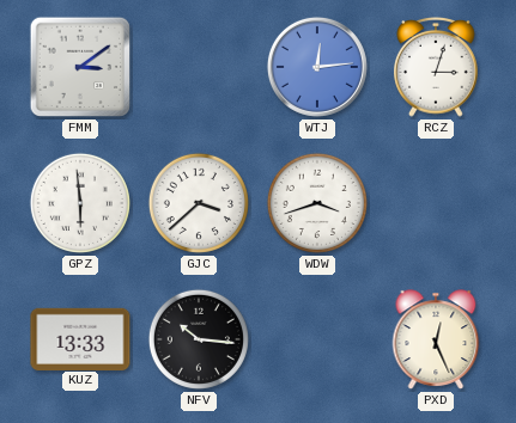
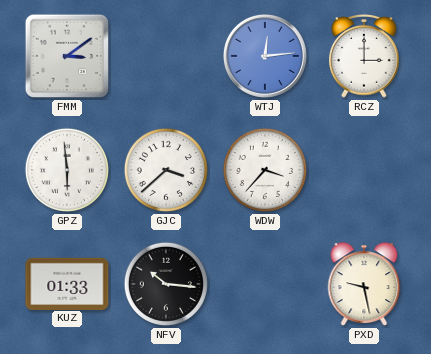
RCZ: 3:03 -> 3:00 (364, 56)
WDW: 3:42 -> 3:37 (265, 170)
KUZ: 13:33 -> 01:33 (67, 283)
PXD: 12:26 -> 9:28 (364, 284)
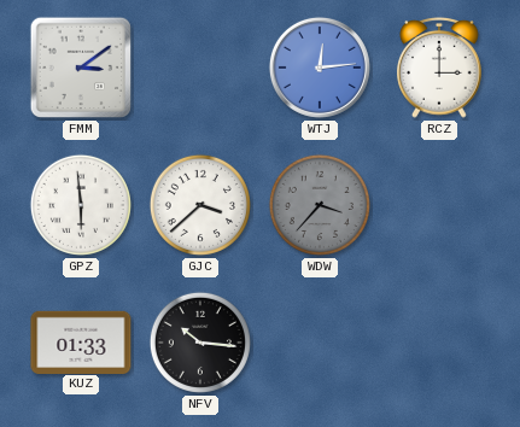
WDW dial: white -> grey (320, 205)
PXD: 9:28 -> none (364, 284)
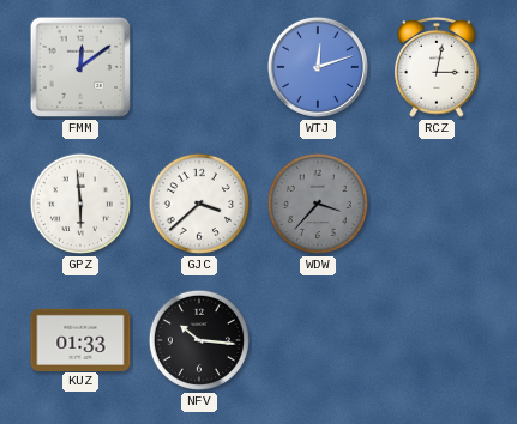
FMM: 3:09 -> 12:09 (80, 67)
WTJ: 12:14 -> 12:12 (318, 67)
RCZ: 3:00 -> 3:02 (437, 67)
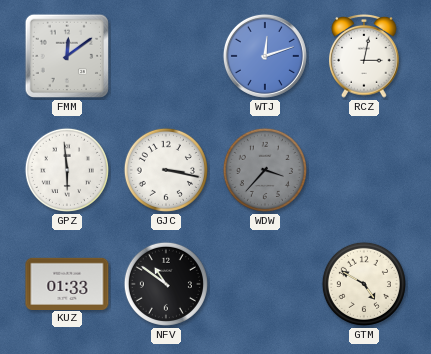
GJC: 3:38 -> 3:17 (166, 170)
NFV: 10:16 -> 10:51 (166, 284)
GTM: none -> 4:50 (364, 284)
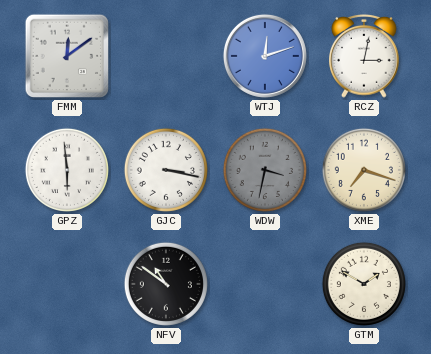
WDW: 3:37 -> 3:32 (265, 170)
XME: none -> 7:18 (364, 170)
KUZ: 01:33 -> none (67, 283)
GTM: 4:50 -> 1:50 (364, 284)
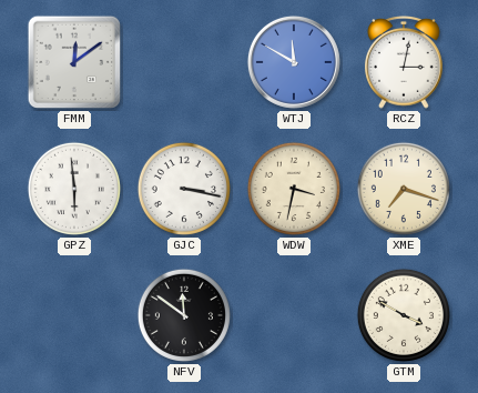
WTJ: 12:12 -> 11:50 (294, 62)
WDW dial: grey -> cream (294, 189)
NFV: 10:51 -> 11:51 (184, 315)
GTM: 1:50 -> 3:50 (404, 315)
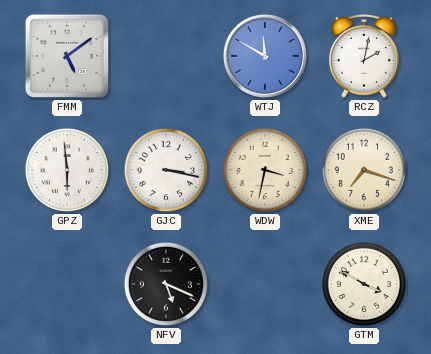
FMM: 12:09 -> 5:09 (67, 56)
RCZ: 3:02 -> 2:02 (364, 56)
NFV: 11:51 -> 5:19 (166, 284)
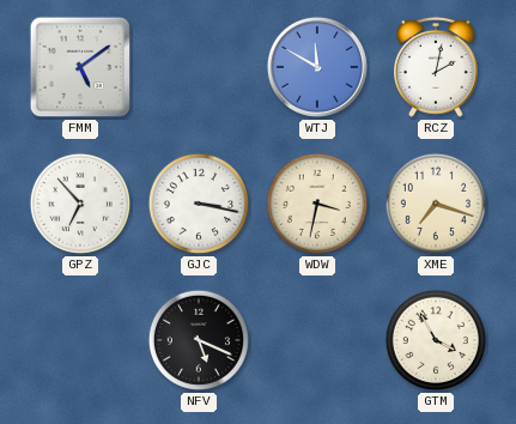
GPZ: 5:59 -> 6:53 (80, 204)
GTM: 3:50 -> 3:55 (436, 340)
